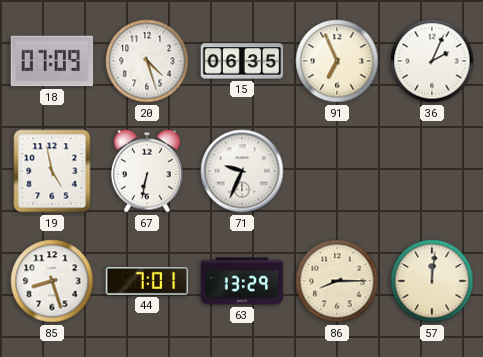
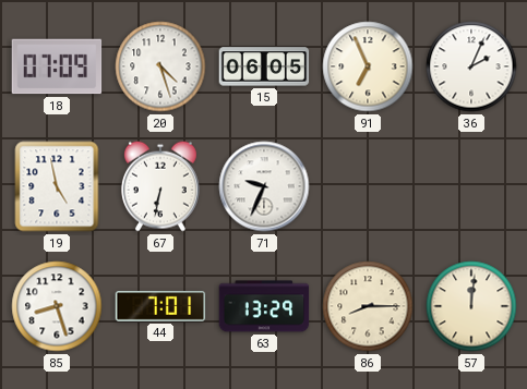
15: 06:35 -> 06:05 (264, 66)
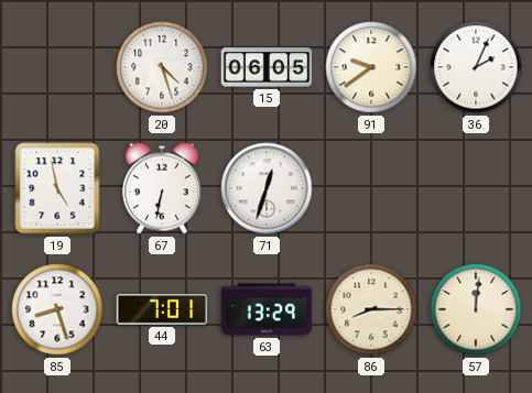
18: 07:09 -> none (57, 66)
91: 6:56 -> 9:39 (371, 67)
71: 9:34 -> 12:33 (267, 188)
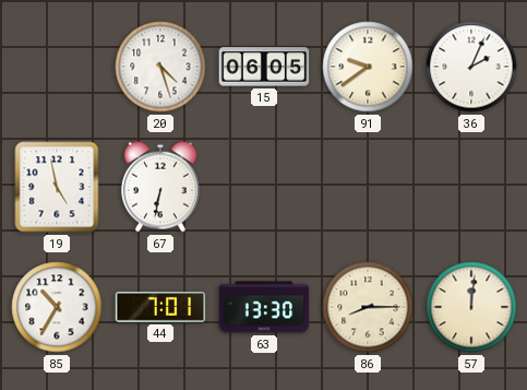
71: 12:33 -> none (267, 188)
85: 8:27 -> 10:35 (57, 307)
63: 13:29 -> 13:30 (264, 307)
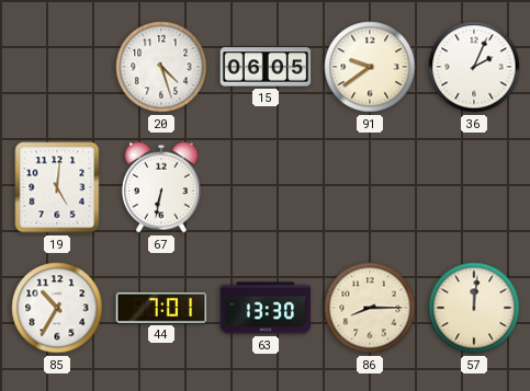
19: 4:58 -> 5:01 (57, 187)
